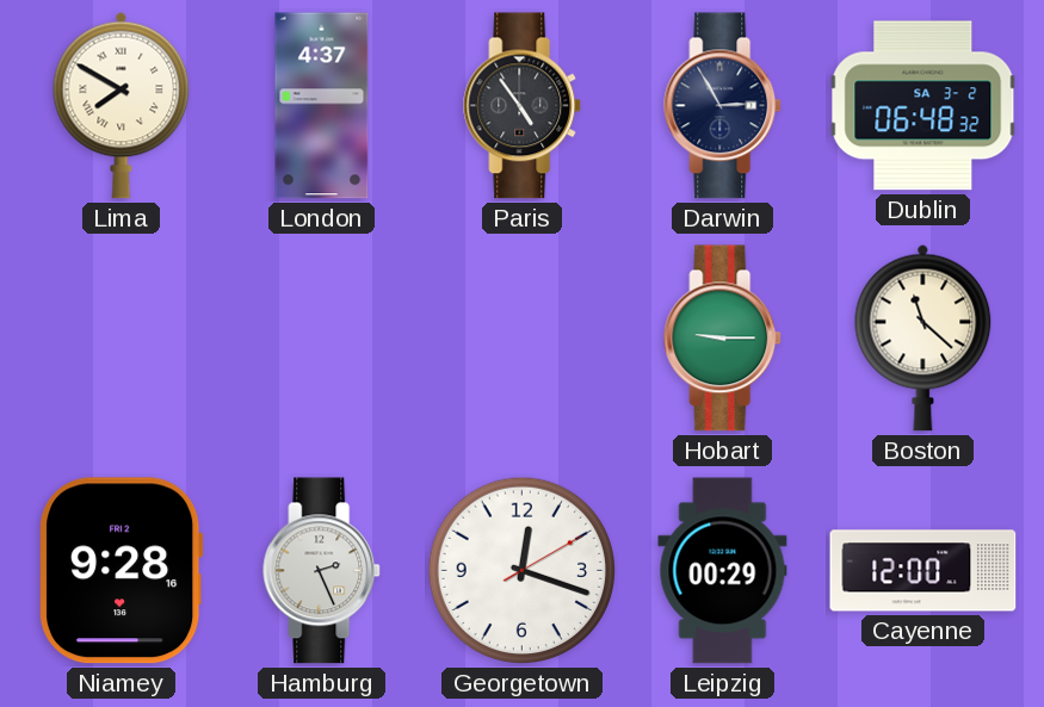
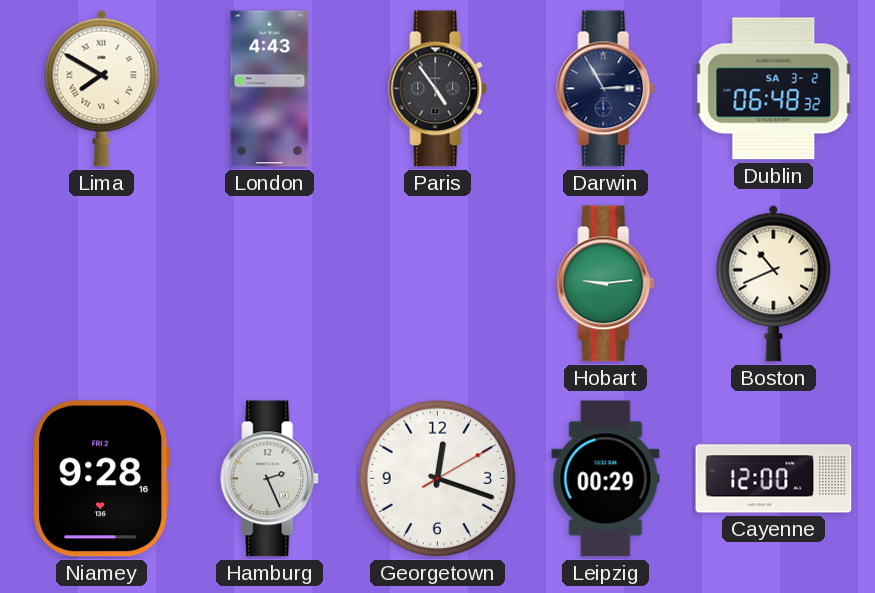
London: 4:37 -> 4:43 (270, 89)
Hobart: 9:15 -> 9:14 (606, 284)
Boston: 11:22 -> 10:41 (774, 283)
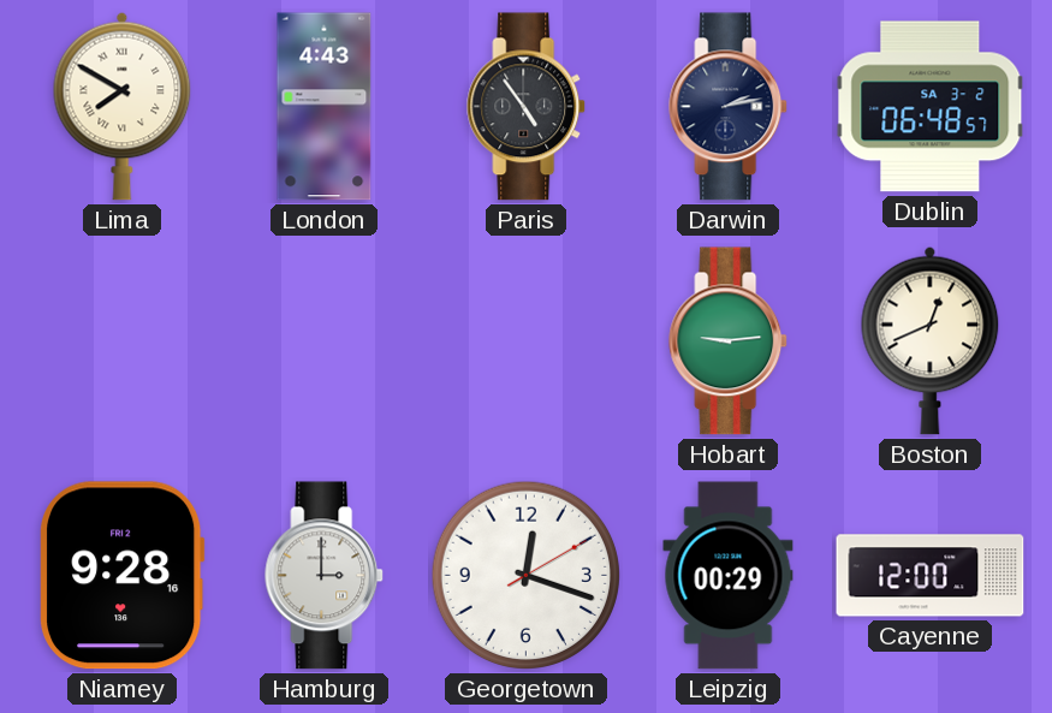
Darwin: 2:55 -> 2:13 (729, 107)
Dublin: 06:48:32 -> 06:48:57 (931, 107)
Boston: 10:41 -> 12:41 (931, 340)
Hamburg: 2:26 -> 3:00 (325, 576)
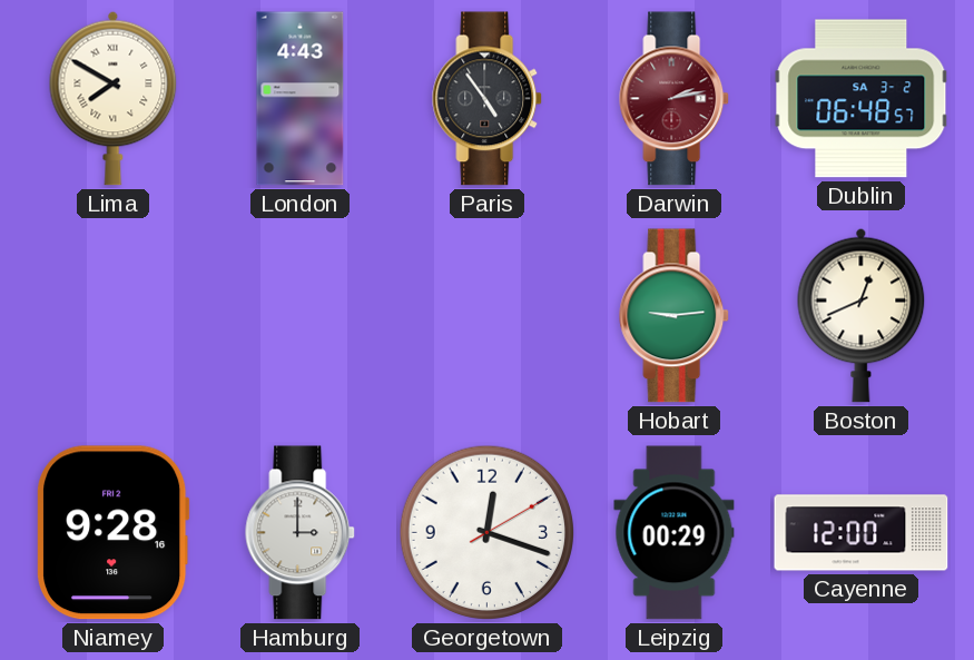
Darwin dial: navy -> burgundy (675, 99)
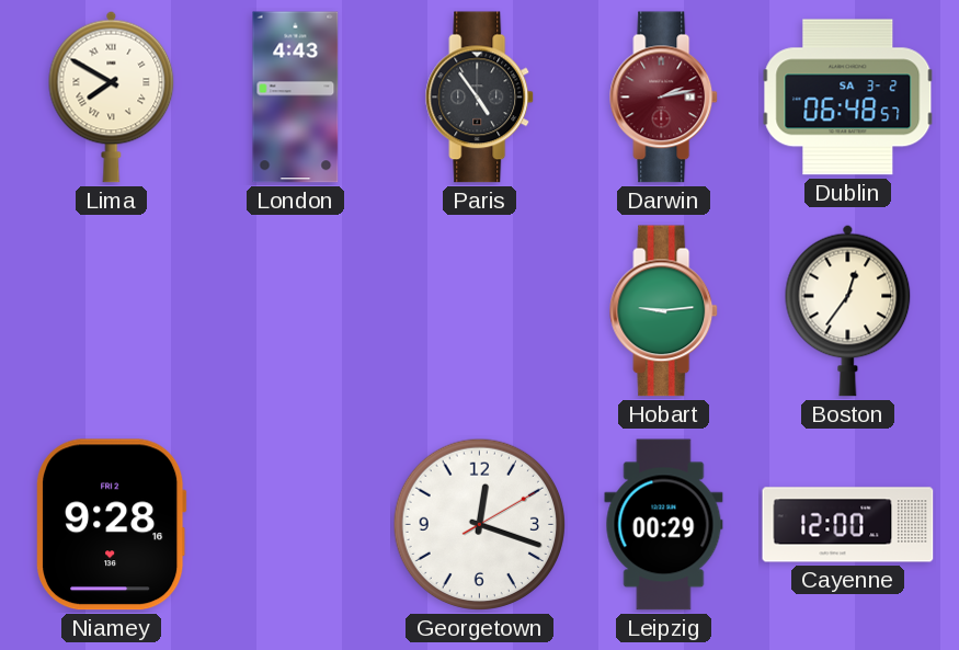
Boston: 12:41 -> 12:36 (848, 310)
Hamburg: 3:00 -> none (301, 533)
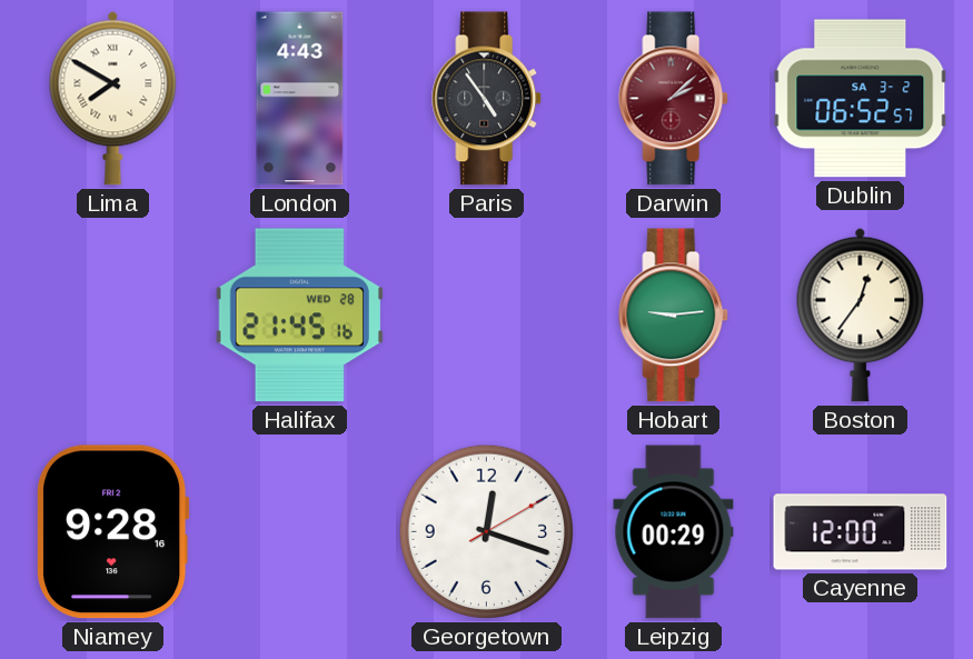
Darwin: 2:13 -> 2:08 (674, 99)
Dublin: 06:48 -> 06:52 (861, 99)
Halifax: none -> 21:45 (300, 316)
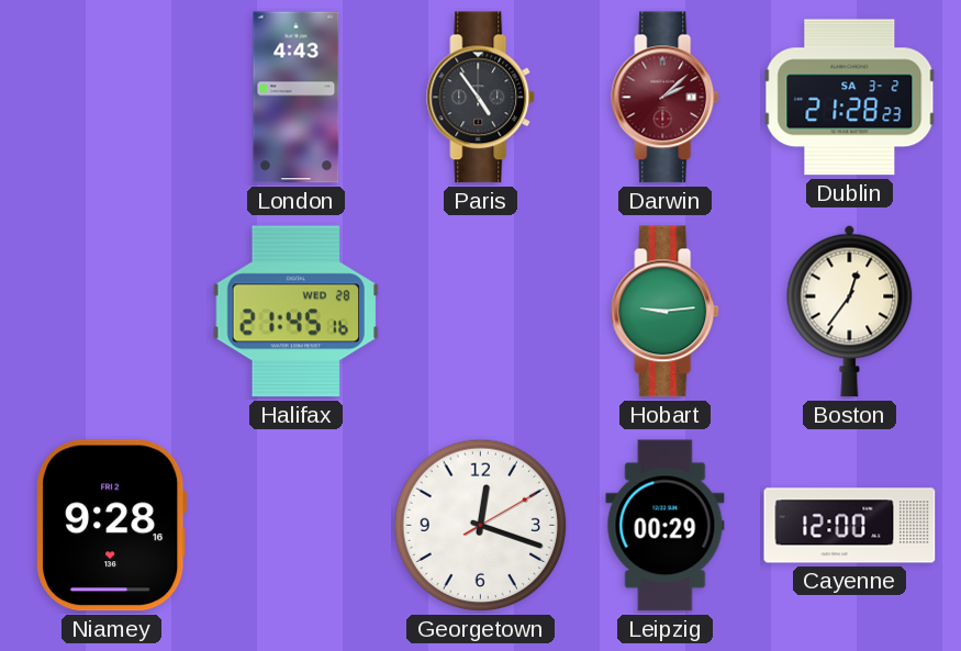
Lima: 7:50 -> none (113, 98)
Dublin: 06:52 -> 21:28 (850, 98)
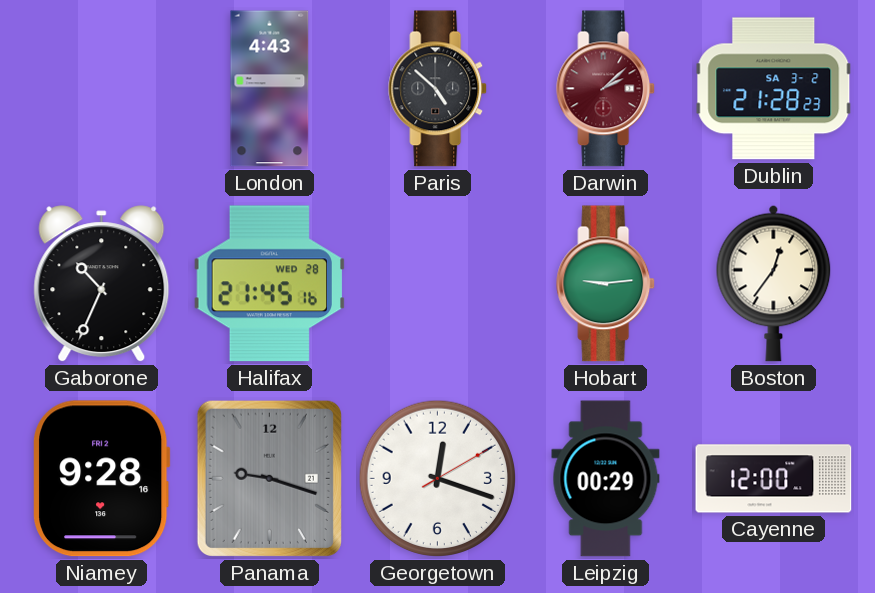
Paris: 4:54 -> 4:52 (438, 89)
Gaborone: none -> 10:34 (102, 284)
Panama: none -> 9:18 (269, 478)
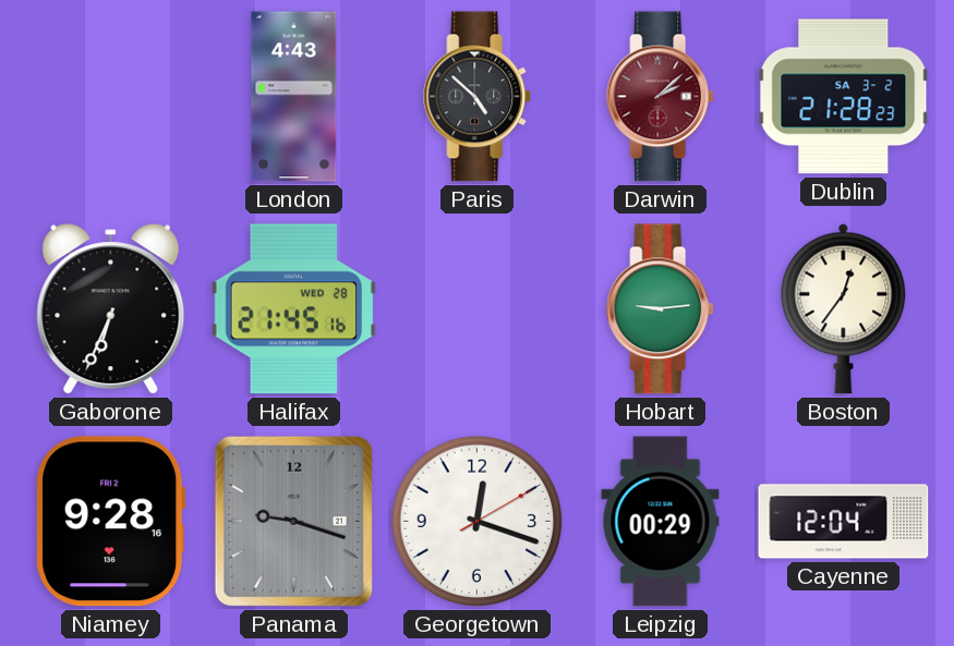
Gaborone: 10:34 -> 6:34 (111, 309)
Cayenne: 12:00 -> 12:04 (844, 522)
